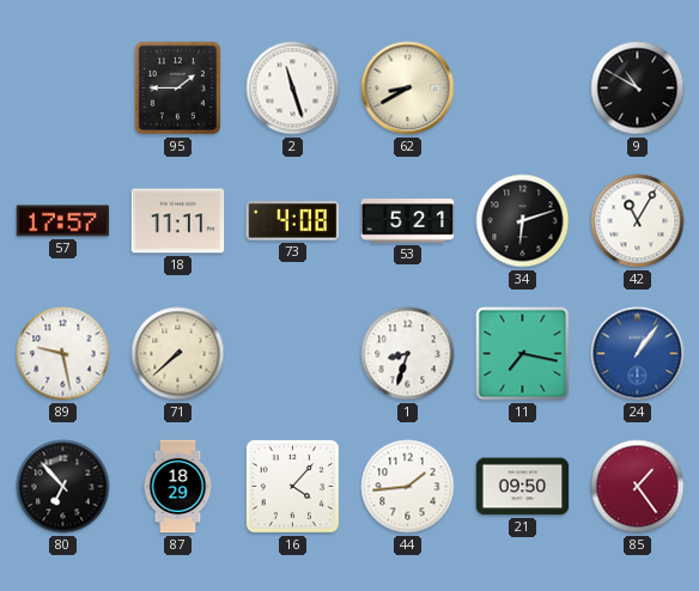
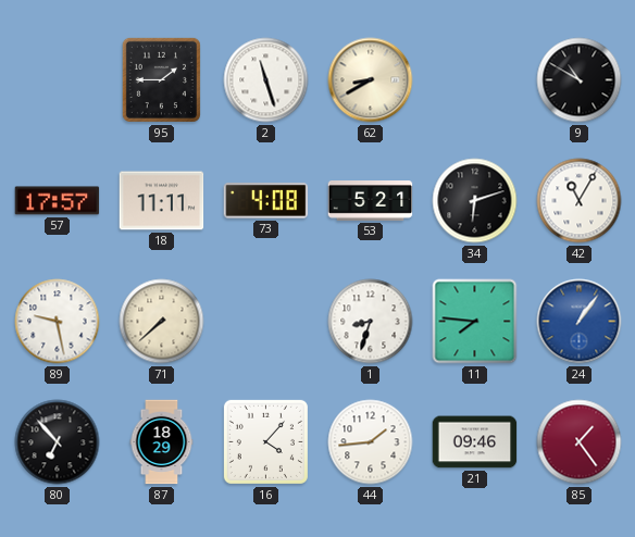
11: 7:17 -> 7:46 (475, 322)
21: 09:50 -> 09:46 (475, 442)
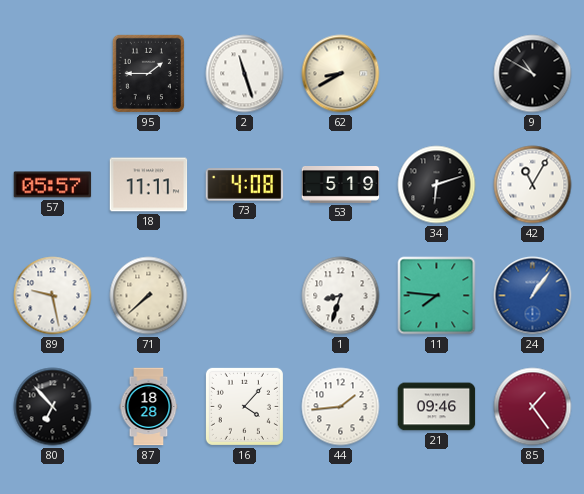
57: 17:57 -> 05:57 (53, 185)
53: 5:21 -> 5:19 (341, 185)
87: 18:29 -> 18:28 (149, 407)
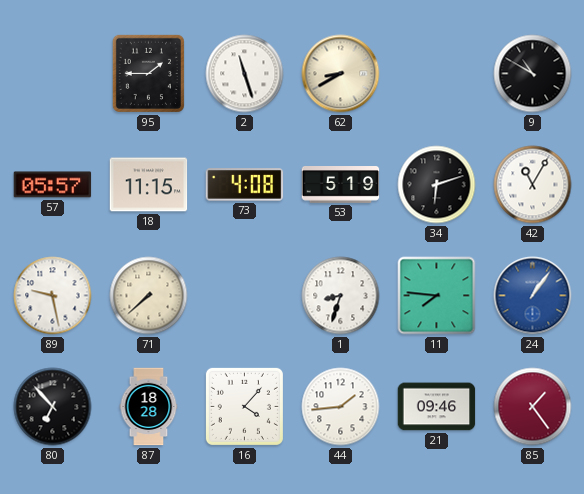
18: 11:11 -> 11:15 (149, 185)
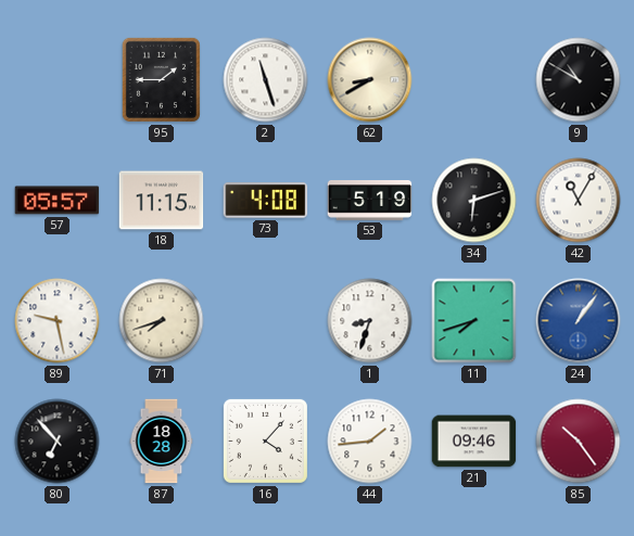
71: 7:38 -> 7:42 (162, 321)
11: 7:46 -> 7:42 (474, 321)
85: 1:24 -> 10:24 (579, 442)
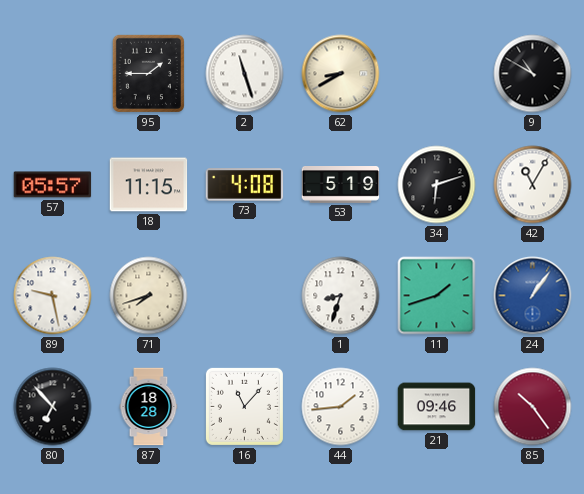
11: 7:42 -> 1:42 (437, 296)
16: 4:07 -> 11:07 (244, 406)
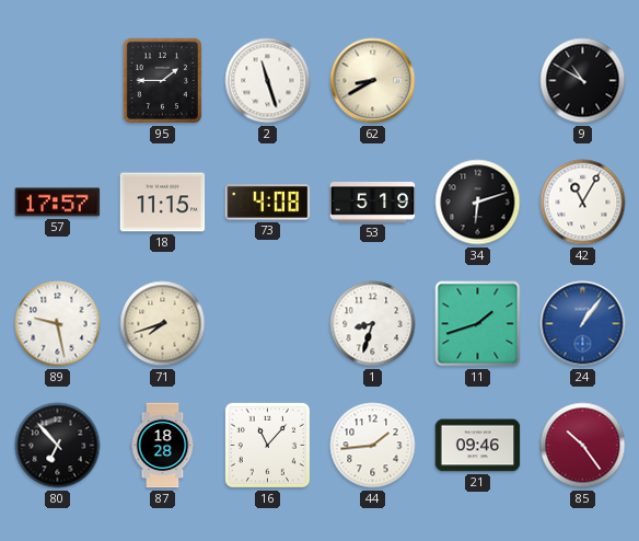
57: 05:57 -> 17:57 (58, 203)
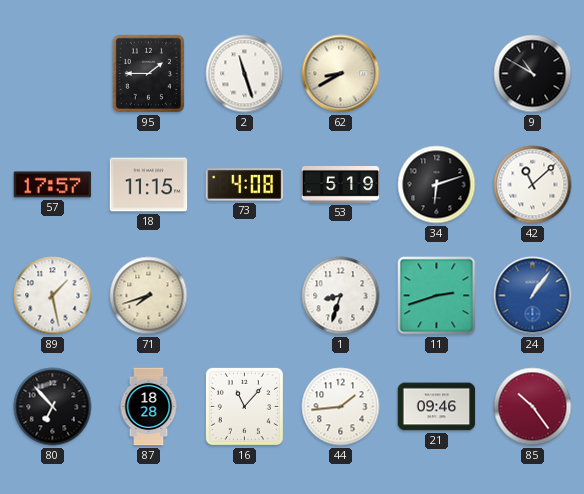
42: 11:05 -> 11:08 (533, 185)
89: 9:28 -> 1:28 (53, 296)
11: 1:42 -> 2:42 (437, 296)
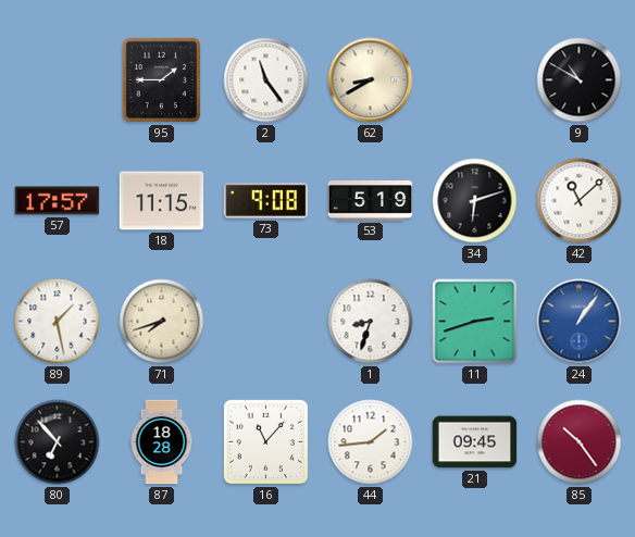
2: 11:27 -> 11:24 (266, 80)
73: 4:08 -> 9:08 (266, 201)
21: 09:46 -> 09:45 (475, 442)
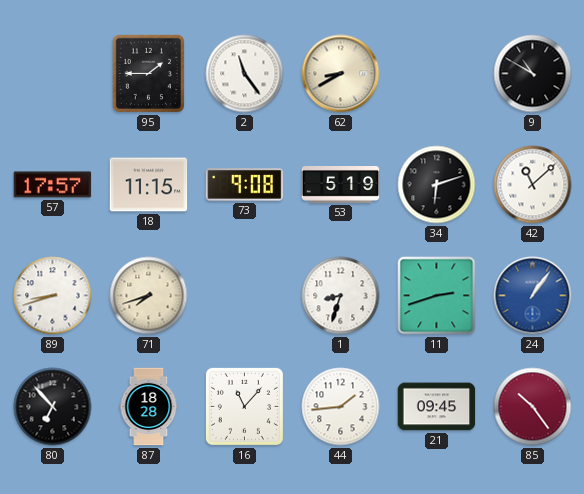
89: 1:28 -> 8:42 (53, 296)
